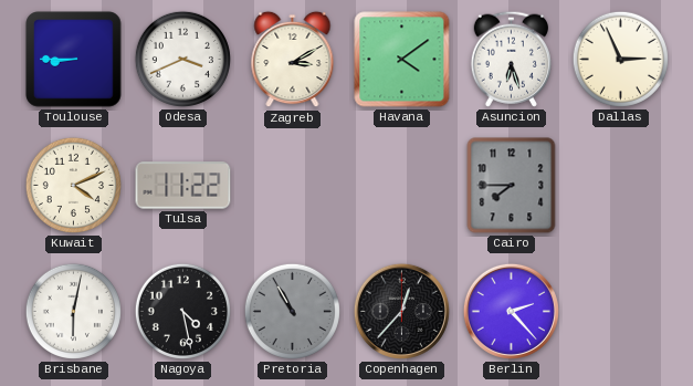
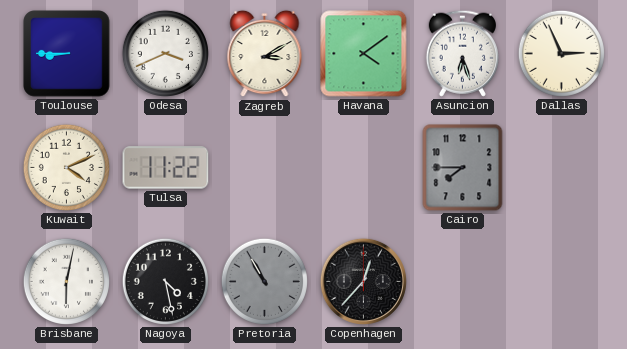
Berlin: 2:23 -> none (511, 311)
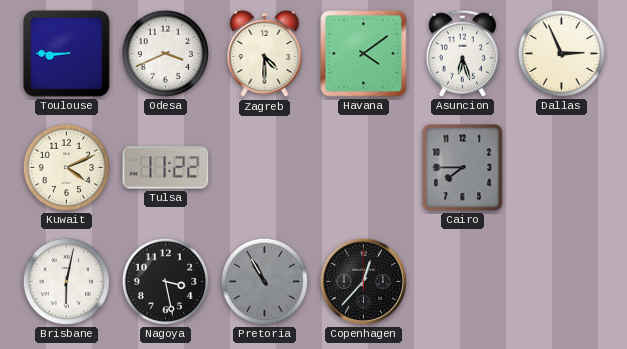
Zagreb: 3:10 -> 4:30 (265, 54)
Nagoya: 4:28 -> 3:28 (165, 281)
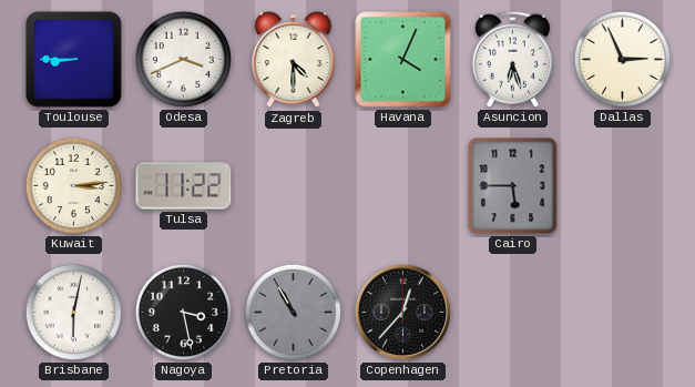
Havana: 4:09 -> 4:04 (403, 60)
Kuwait: 4:11 -> 3:14 (73, 185)
Cairo: 7:45 -> 5:45 (513, 186)
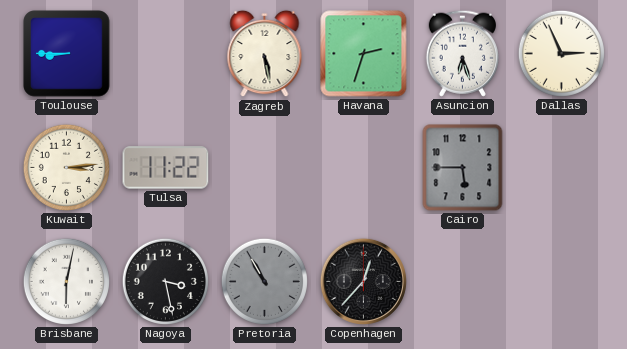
Odesa: 3:41 -> none (183, 59)
Zagreb: 4:30 -> 5:28 (265, 54)
Havana: 4:04 -> 2:33 (364, 54)
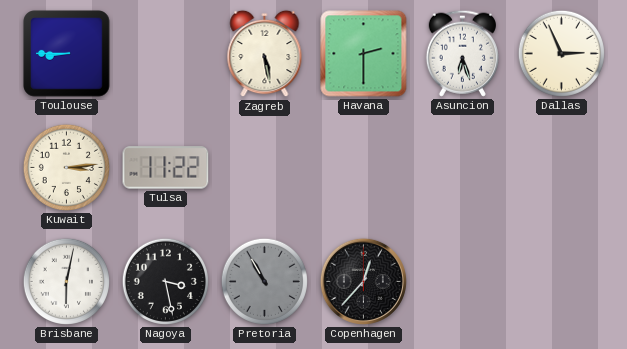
Havana: 2:33 -> 2:30 (364, 54)
Cairo: 5:45 -> none (463, 168)
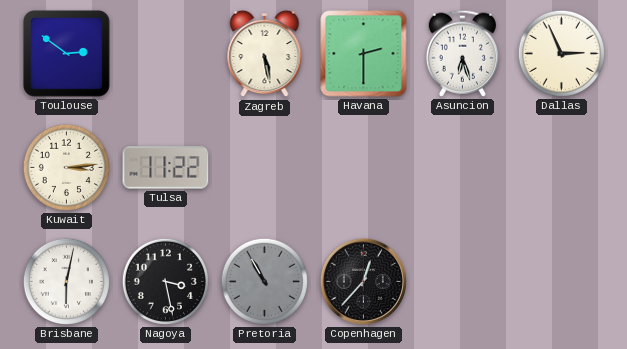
Toulouse: 8:45 -> 2:51 (67, 54)
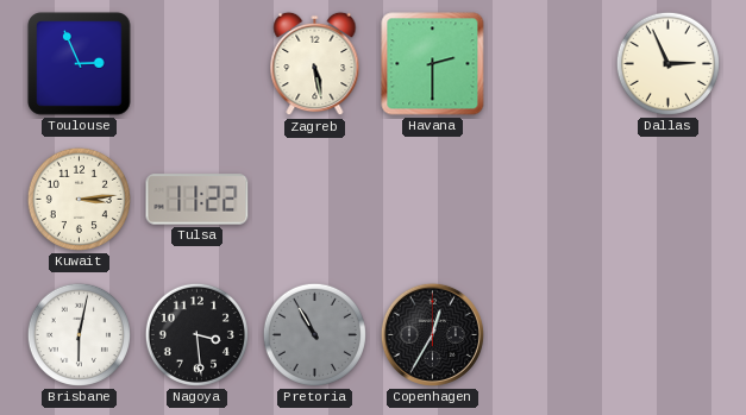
Toulouse: 2:51 -> 2:56 (80, 64)
Asuncion: 6:27 -> none (462, 53)
Nagoya: 3:28 -> 3:29 (196, 334)
Copenhagen: 12:37 -> 12:35 (432, 334)
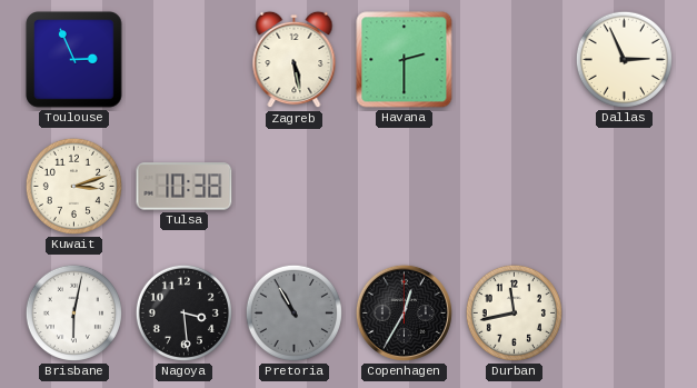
Kuwait: 3:14 -> 3:12 (73, 186)
Tulsa: 11:22 -> 10:38 (185, 187)
Durban: none -> 11:43 (514, 312)
